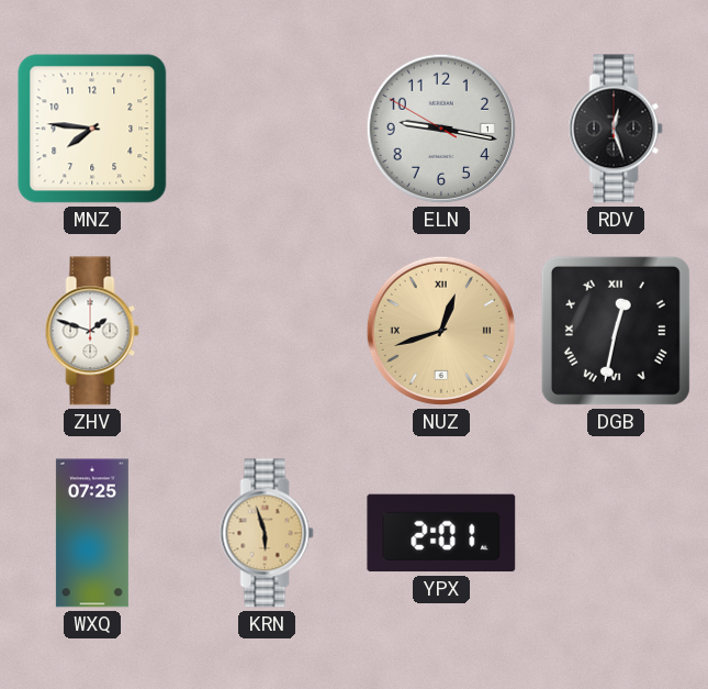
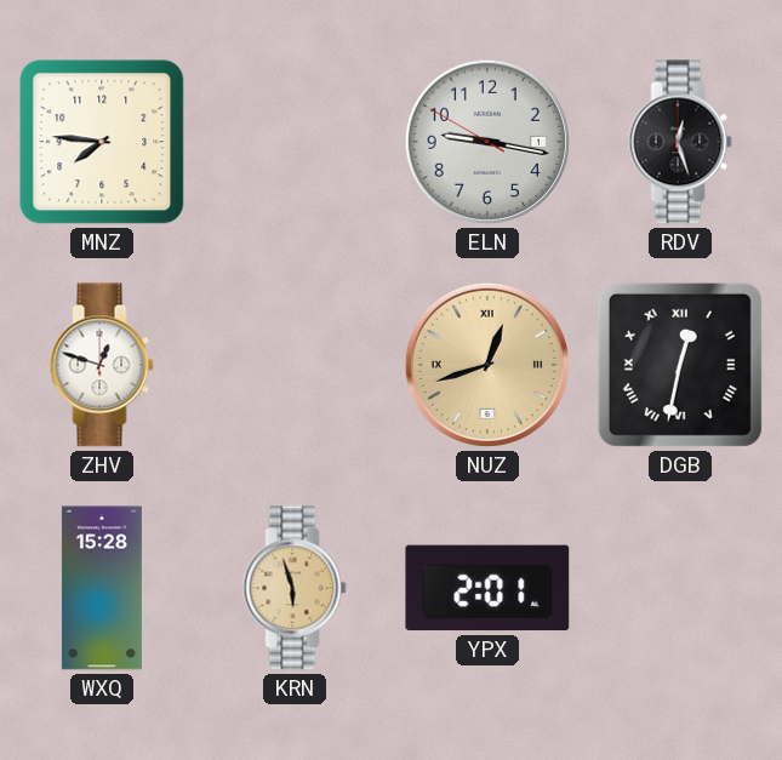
ZHV: 1:48 -> 12:48 (102, 365)
WXQ: 07:25 -> 15:28 (102, 588)
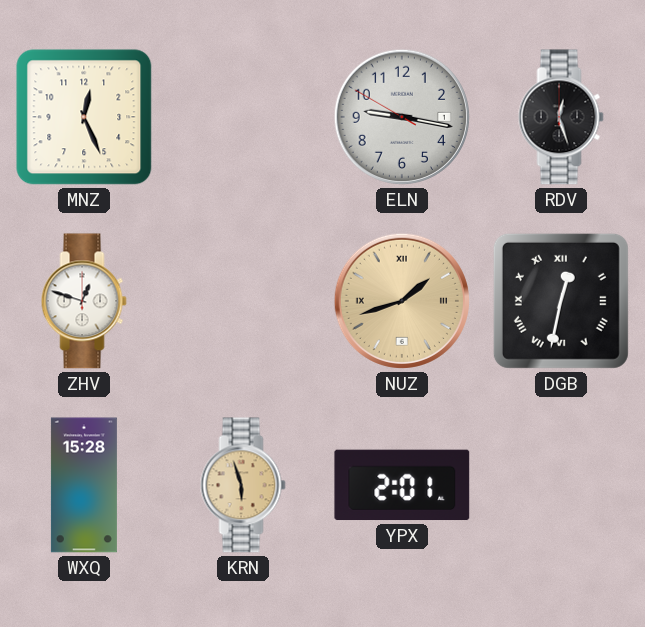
MNZ: 7:46 -> 12:26 (84, 117)
NUZ: 12:42 -> 1:42 (402, 301)
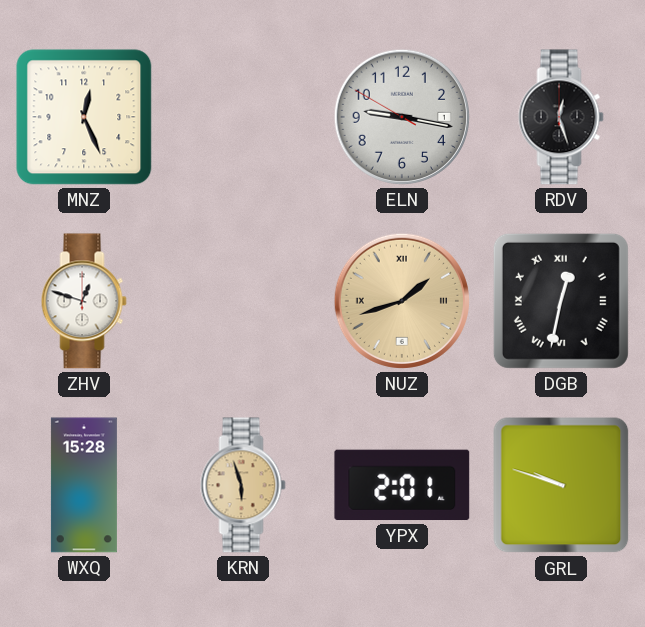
GRL: none -> 9:48 (561, 485)
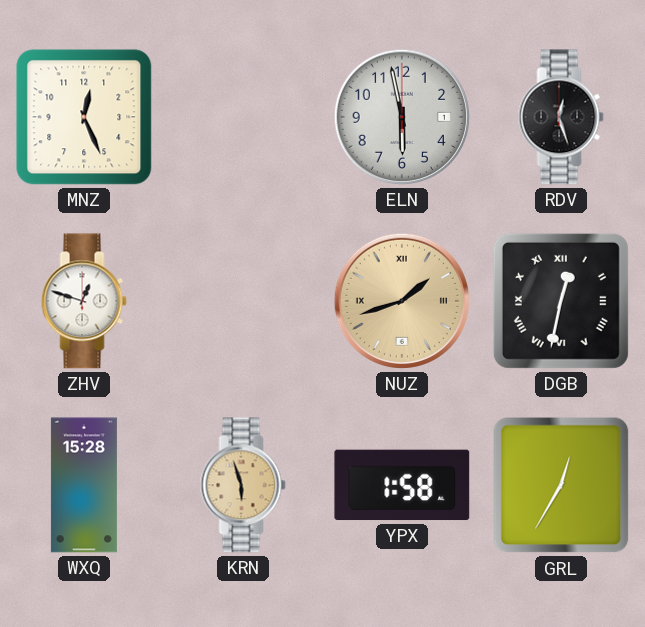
ELN: 9:16 -> 5:58 (402, 117)
YPX: 2:01 -> 1:58 (402, 485)
GRL: 9:48 -> 12:35 (561, 485)
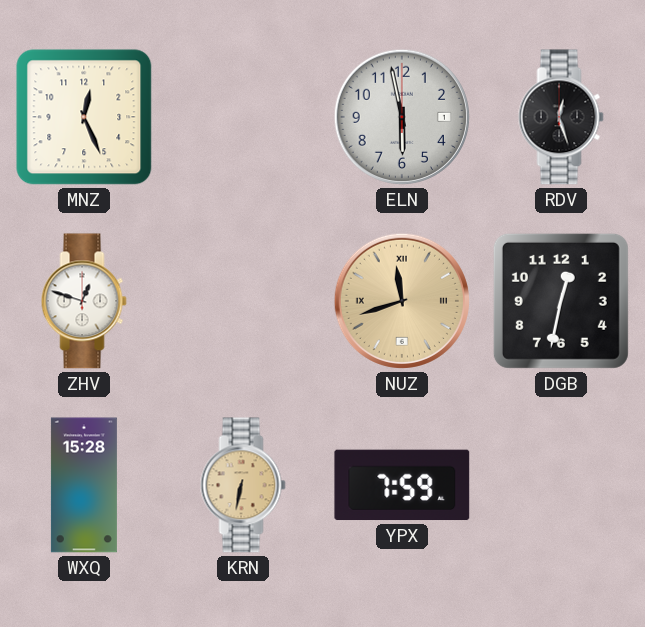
NUZ: 1:42 -> 11:42 (402, 301)
DGB numerals: Roman -> Arabic (561, 301)
KRN: 5:57 -> 6:32 (243, 485)
YPX: 1:58 -> 7:59 (402, 485)
GRL: 12:35 -> none (561, 485)
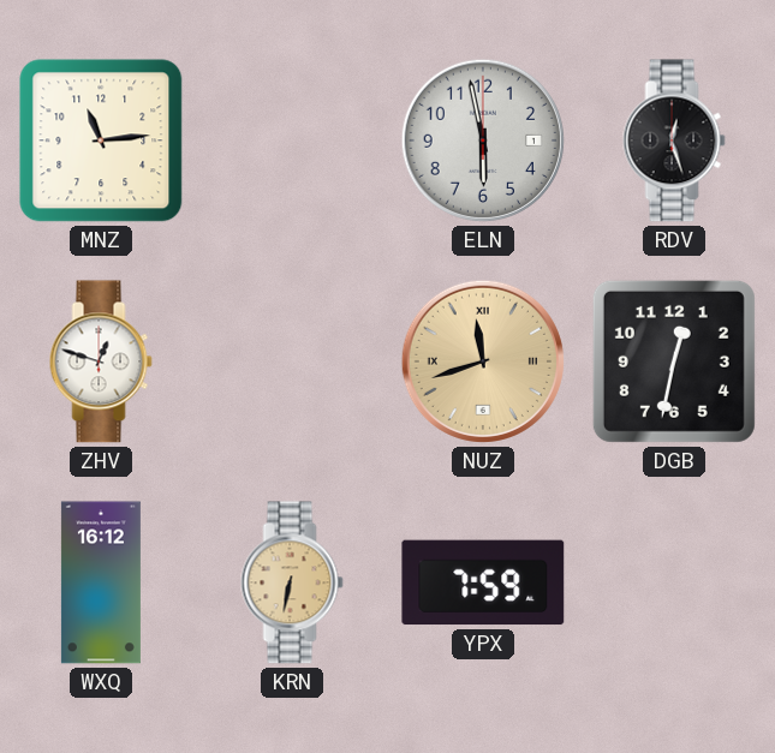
MNZ: 12:26 -> 11:14 (101, 141)
WXQ: 15:28 -> 16:12 (101, 582)
